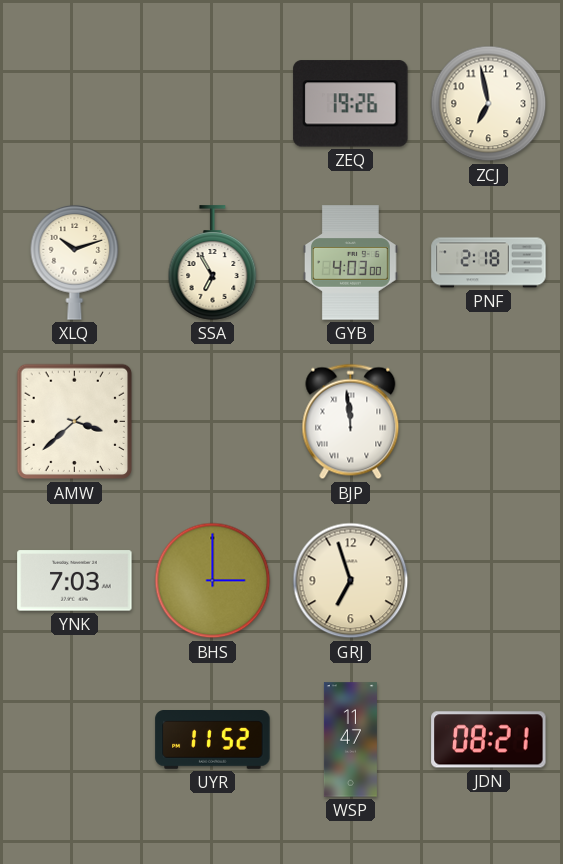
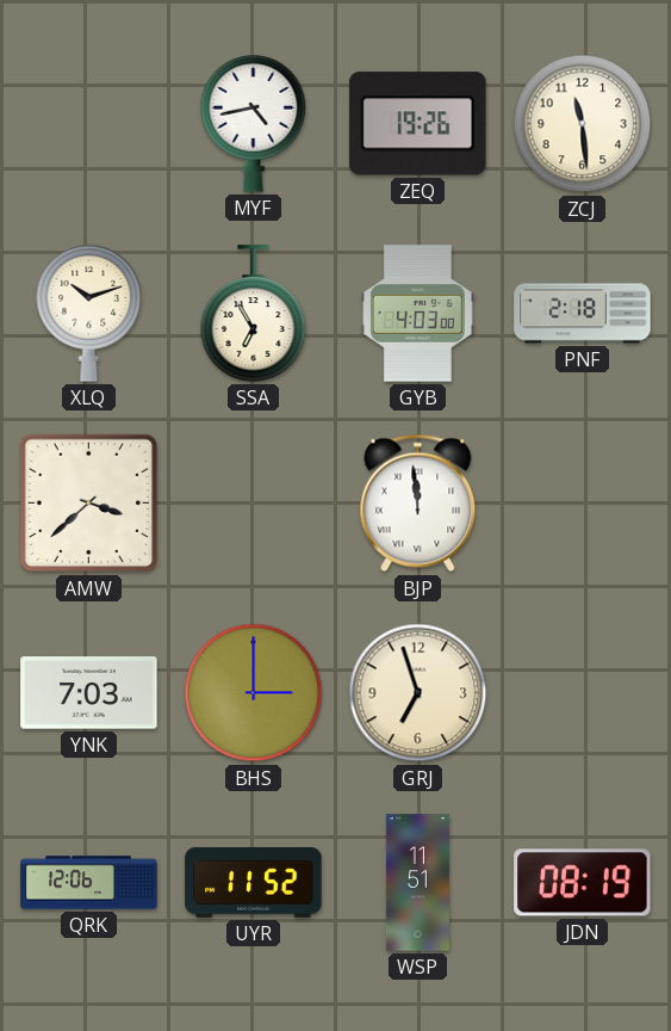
MYF: none -> 4:43 (254, 124)
ZCJ: 6:58 -> 11:29 (583, 124)
QRK: none -> 12:06 (89, 883)
WSP: 11:47 -> 11:51 (417, 883)
JDN: 08:21 -> 08:19 (583, 883)
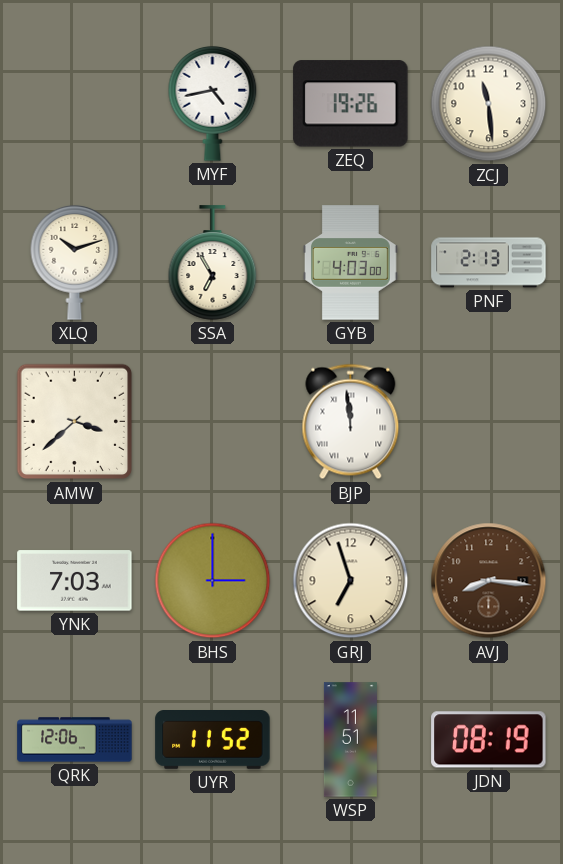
PNF: 2:18 -> 2:13 (489, 263)
AVJ: none -> 8:16 (489, 581)
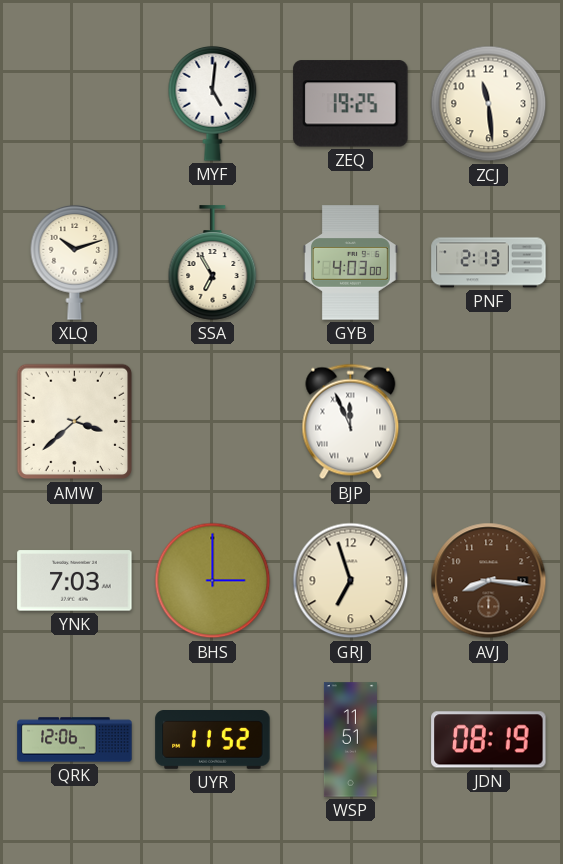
MYF: 4:43 -> 5:01 (213, 104)
ZEQ: 19:26 -> 19:25 (351, 104)
BJP: 11:59 -> 11:56 (351, 422)
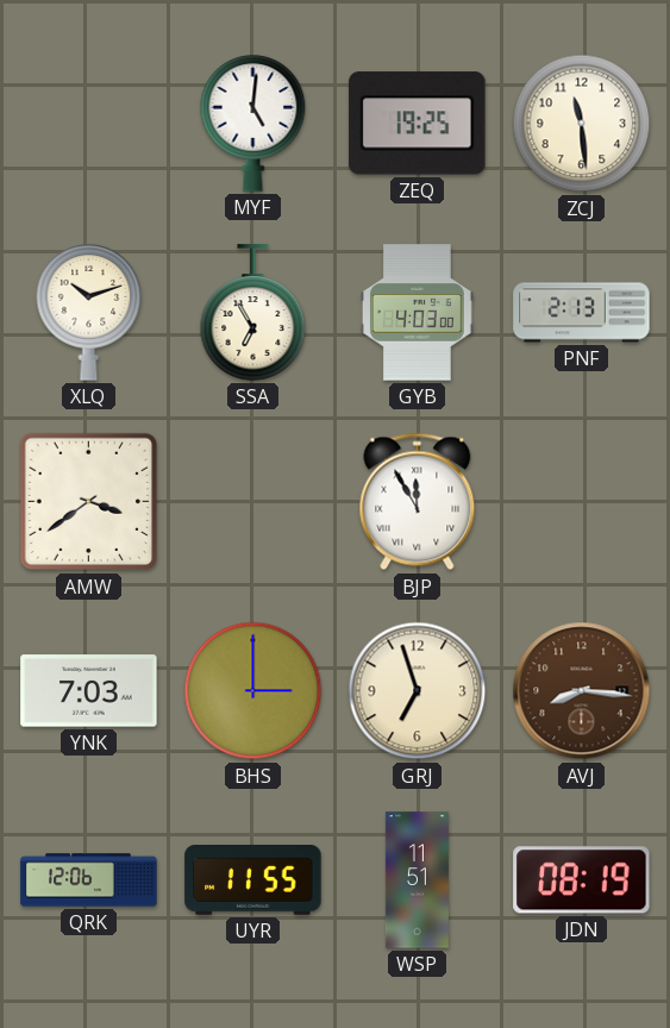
AMW: 3:38 -> 3:39 (89, 502)
BJP: 11:56 -> 11:55 (418, 502)
UYR: 11:52 -> 11:55 (253, 880)
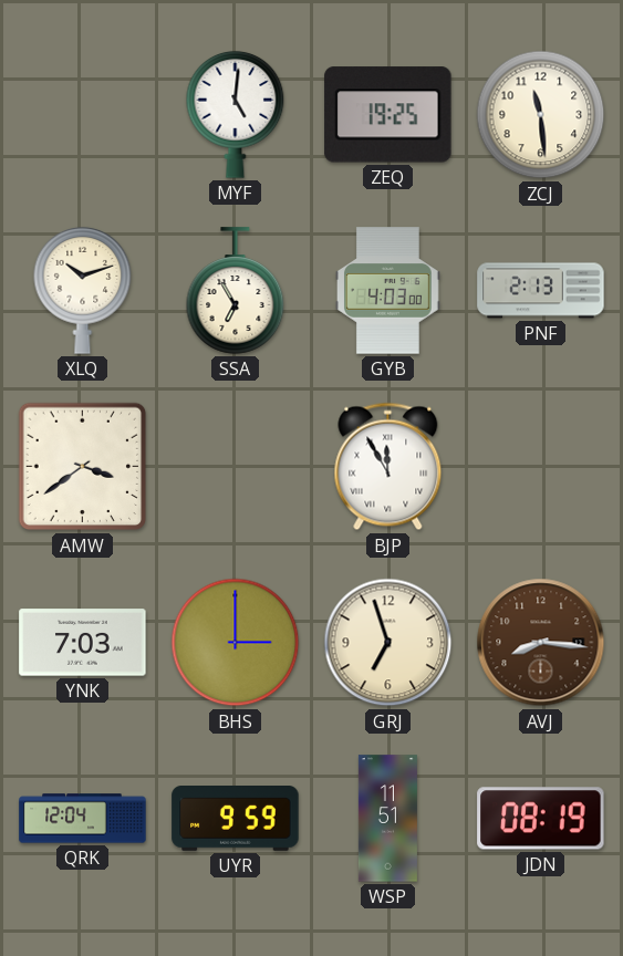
QRK: 12:06 -> 12:04 (83, 819)
UYR: 11:55 -> 9:59 (236, 819)
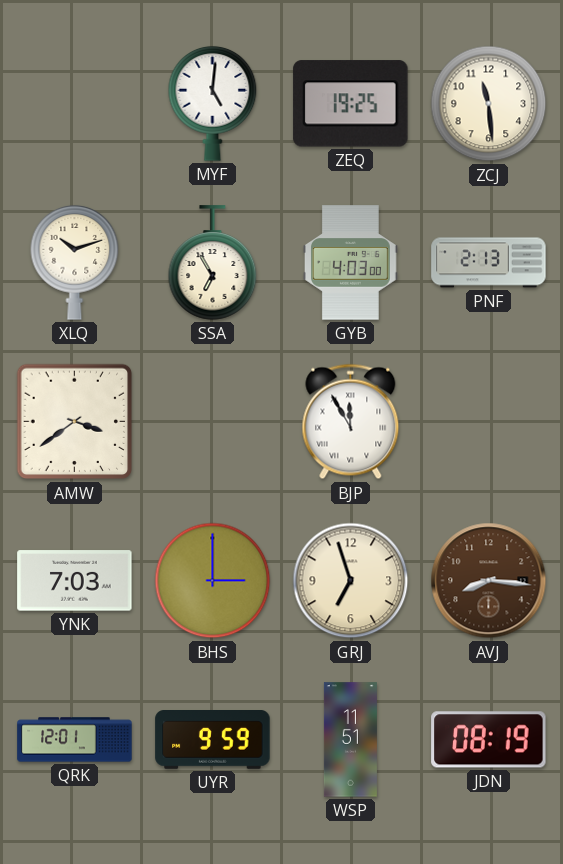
QRK: 12:04 -> 12:01 (75, 740)
